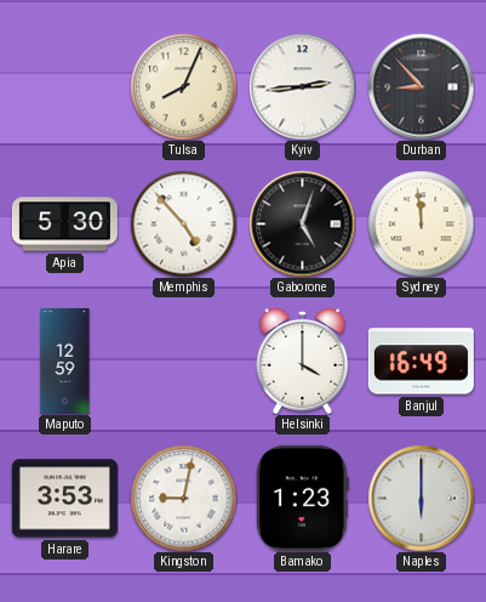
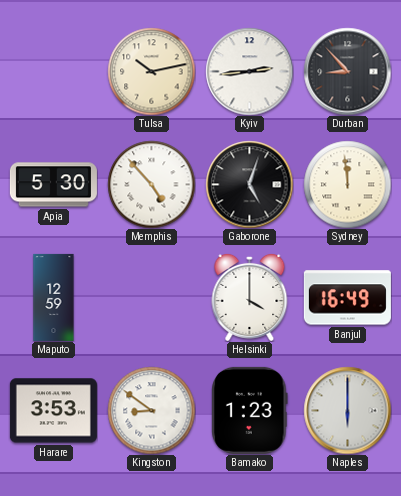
Tulsa: 8:04 -> 10:13 (151, 71)
Kingston: 9:02 -> 8:51 (151, 410)
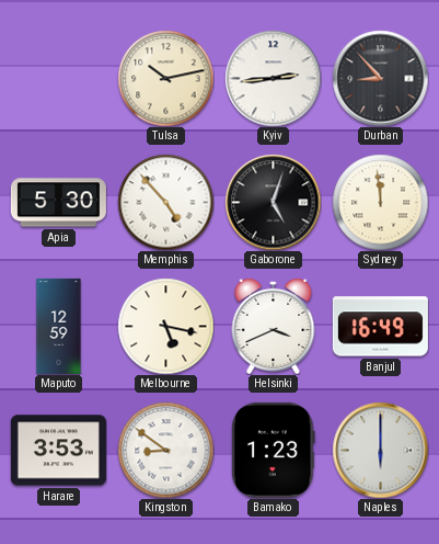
Melbourne: none -> 5:17 (165, 326)
Helsinki: 4:00 -> 3:41 (274, 326)
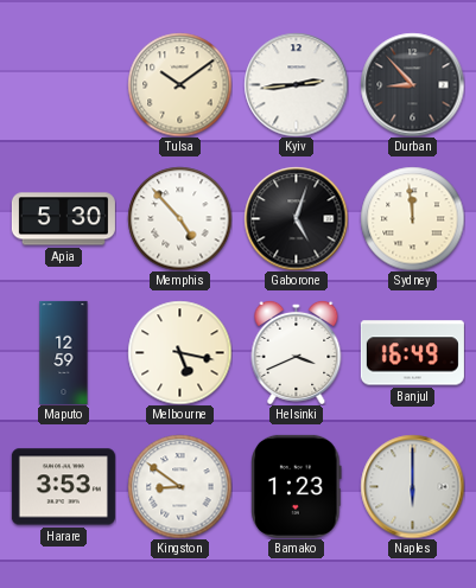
Tulsa: 10:13 -> 10:09 (179, 84)
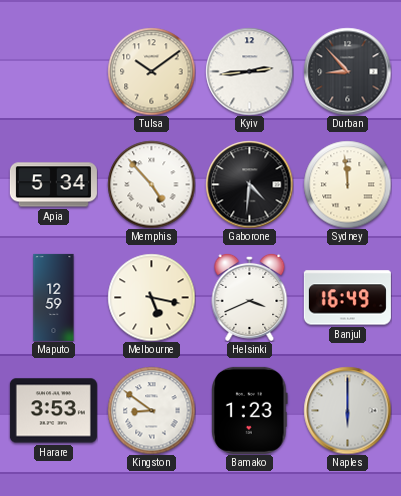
Apia: 5:30 -> 5:34 (53, 185)
Gaborone: 5:03 -> 4:31 (249, 184)
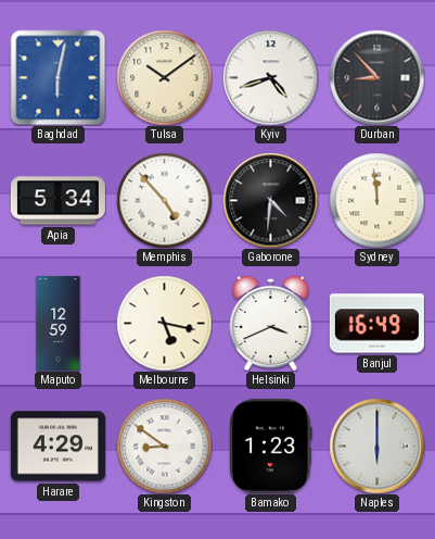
Baghdad: none -> 6:02 (57, 77)
Kyiv: 2:44 -> 4:42 (270, 77)
Harare: 3:53 -> 4:29 (57, 447)
